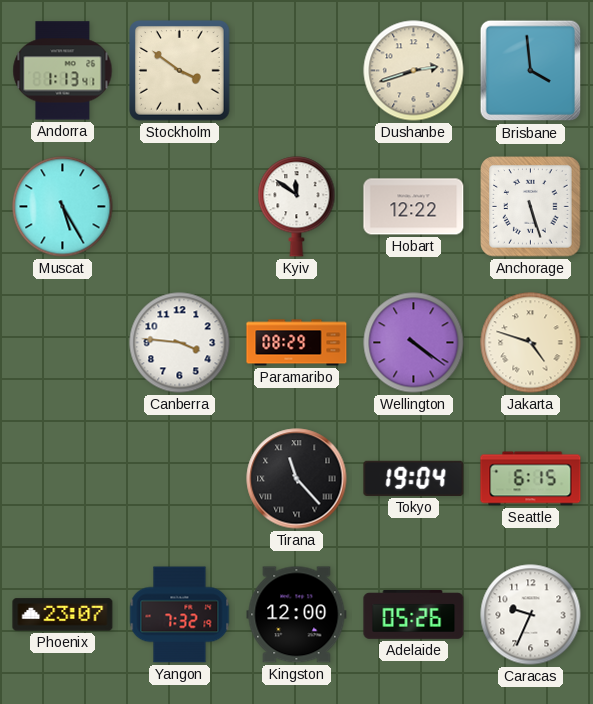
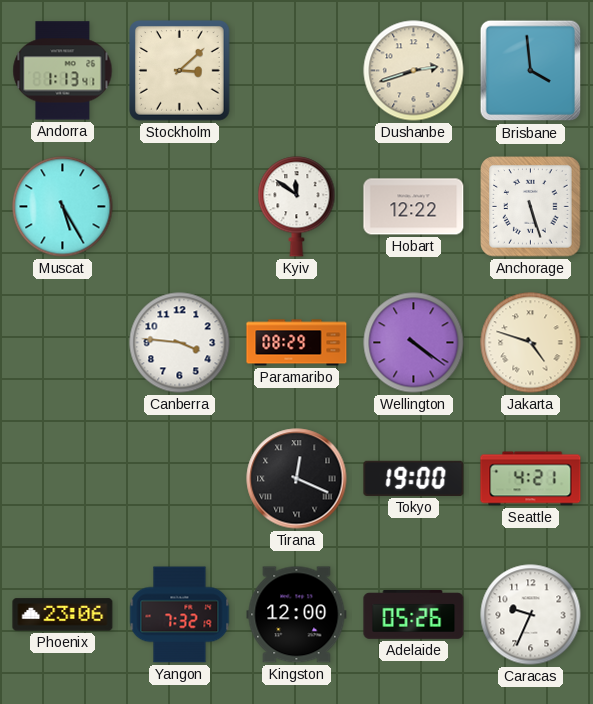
Stockholm: 3:51 -> 3:08 (180, 71)
Tirana: 11:23 -> 12:19 (297, 479)
Tokyo: 19:04 -> 19:00 (414, 478)
Seattle: 6:15 -> 4:21 (531, 479)
Phoenix: 23:07 -> 23:06 (63, 615)
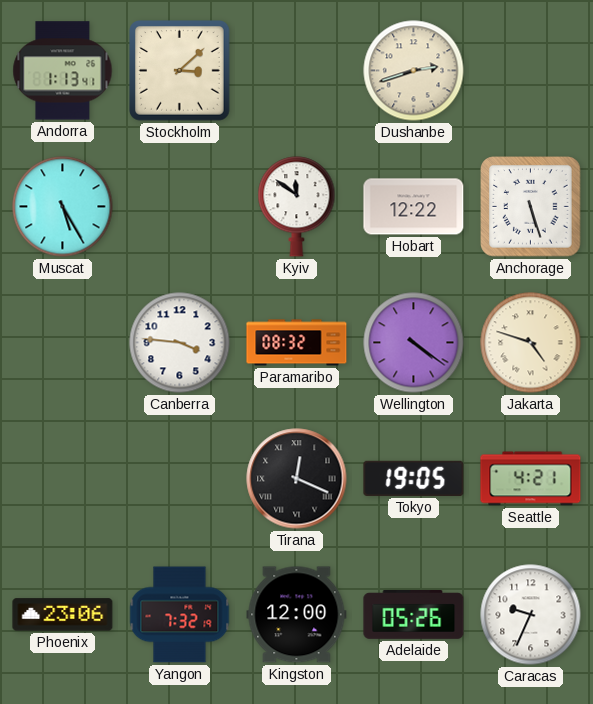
Brisbane: 3:59 -> none (531, 71)
Paramaribo: 08:29 -> 08:32 (297, 343)
Tokyo: 19:00 -> 19:05 (414, 478)
